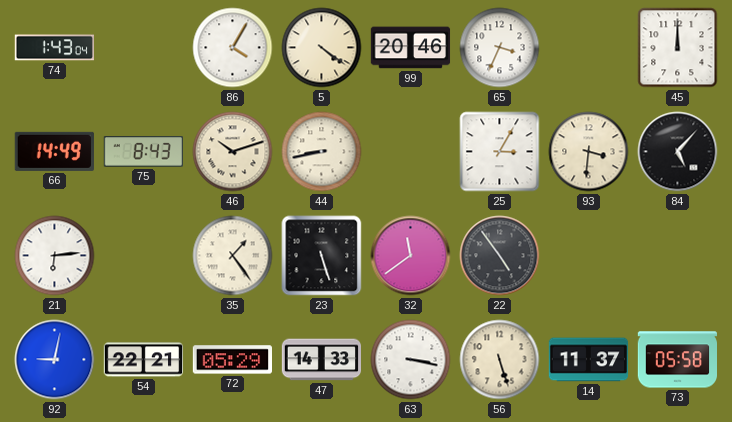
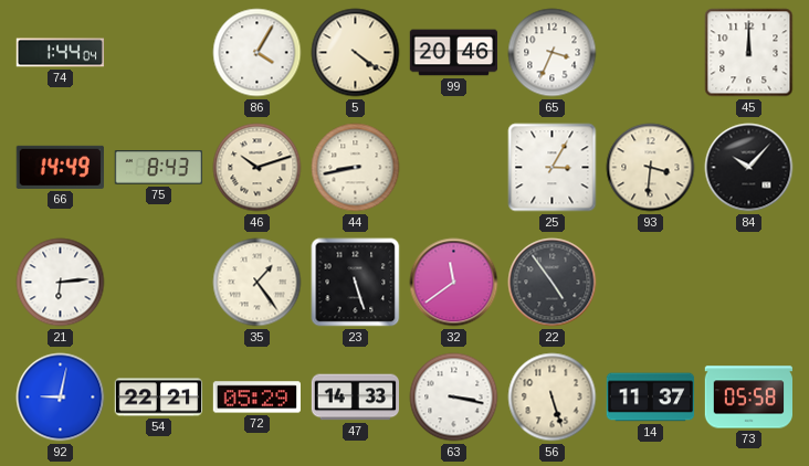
74: 1:43 -> 1:44 (60, 53)
84: 5:07 -> 10:07 (749, 168)
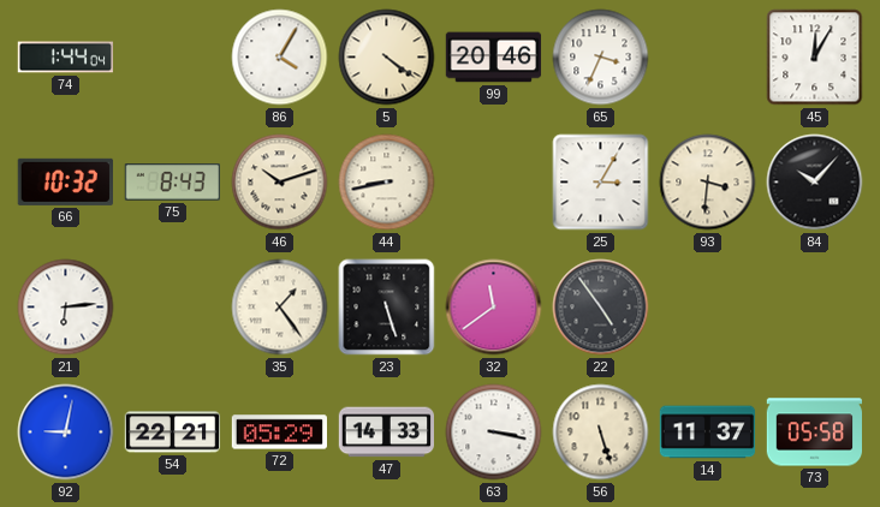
45: 12:00 -> 12:05 (815, 58)
66: 14:49 -> 10:32 (65, 181)
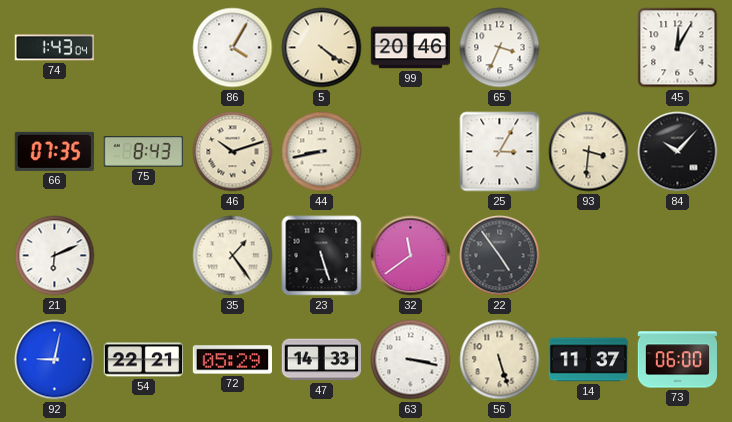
74: 1:44 -> 1:43 (54, 48)
66: 10:32 -> 07:35 (54, 151)
21: 6:14 -> 6:11 (55, 256)
73: 05:58 -> 06:00 (678, 360)
